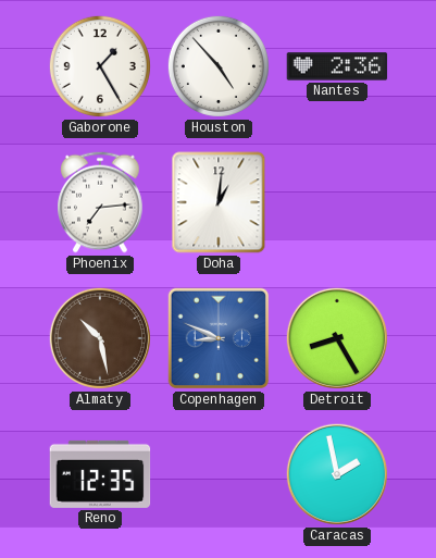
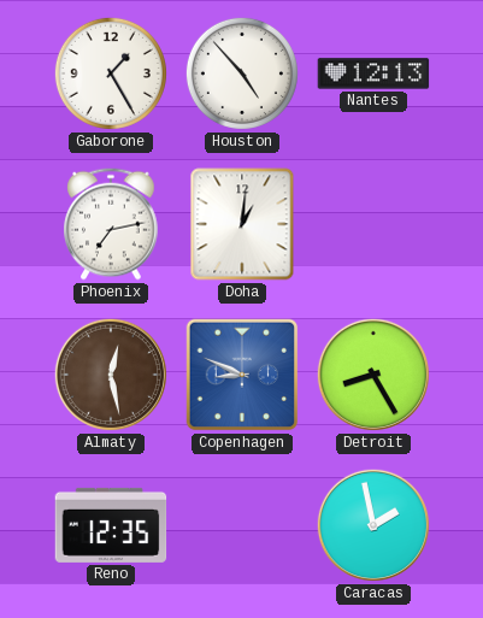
Nantes: 2:36 -> 12:13 (373, 73)
Phoenix: 7:14 -> 7:13 (111, 224)
Almaty: 10:28 -> 12:28 (111, 375)
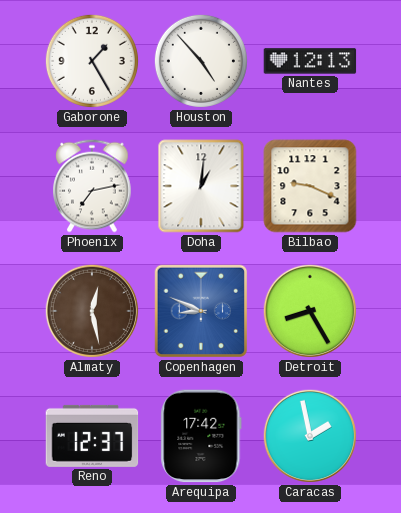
Bilbao: none -> 9:19 (310, 186)
Reno: 12:35 -> 12:37 (92, 436)
Arequipa: none -> 17:42 (201, 436)
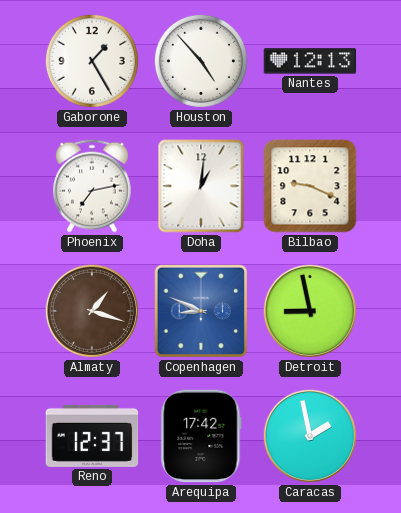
Almaty: 12:28 -> 1:18 (92, 311)
Detroit: 8:25 -> 8:58 (310, 311)
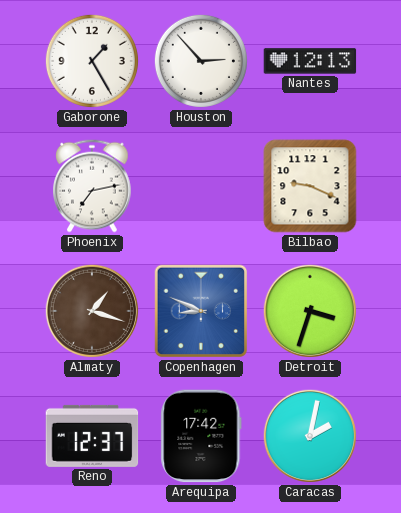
Houston: 4:53 -> 2:53 (201, 61)
Doha: 1:01 -> none (201, 186)
Detroit: 8:58 -> 3:33 (310, 311)
Caracas: 1:58 -> 2:02 (310, 436)
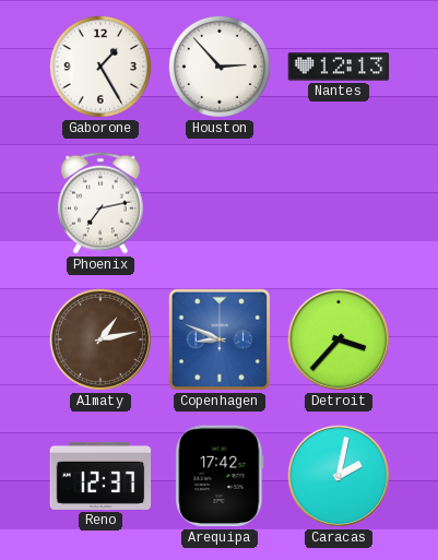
Bilbao: 9:19 -> none (310, 186)
Almaty: 1:18 -> 1:13 (100, 339)
Detroit: 3:33 -> 3:37 (339, 339)
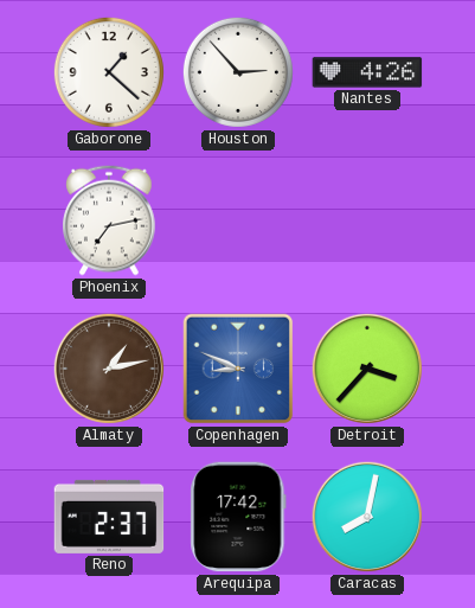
Gaborone: 1:25 -> 1:22 (109, 72)
Nantes: 12:13 -> 4:26 (367, 72)
Reno: 12:37 -> 2:37 (109, 517)
Caracas: 2:02 -> 8:02 (367, 517)
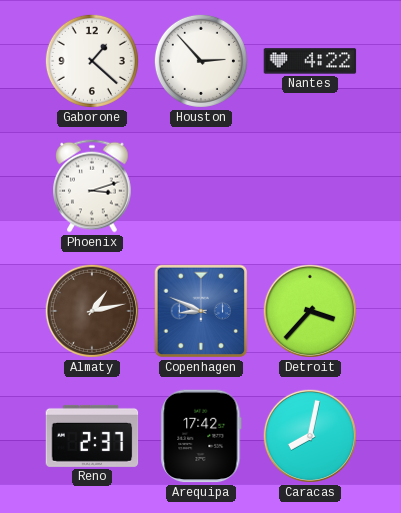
Nantes: 4:26 -> 4:22 (310, 61)
Phoenix: 7:13 -> 3:12 (92, 186)
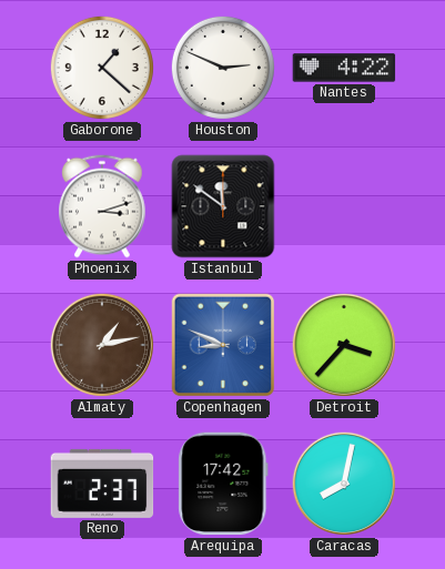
Houston: 2:53 -> 2:49 (223, 68)
Istanbul: none -> 11:51 (223, 206)
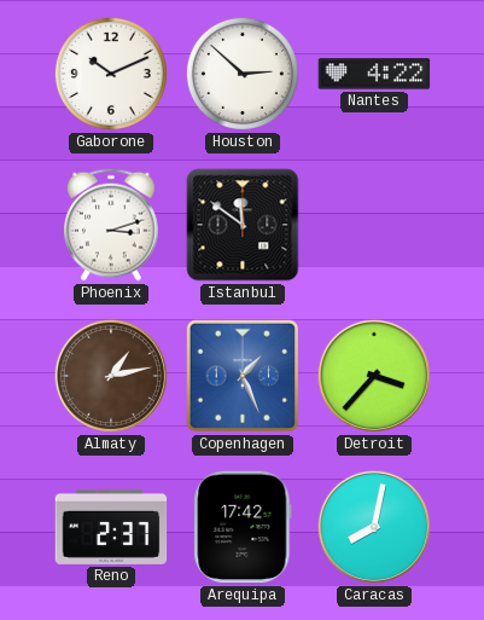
Gaborone: 1:22 -> 10:11 (111, 74)
Houston: 2:49 -> 2:52 (243, 74)
Copenhagen: 8:49 -> 1:26 (243, 376)
